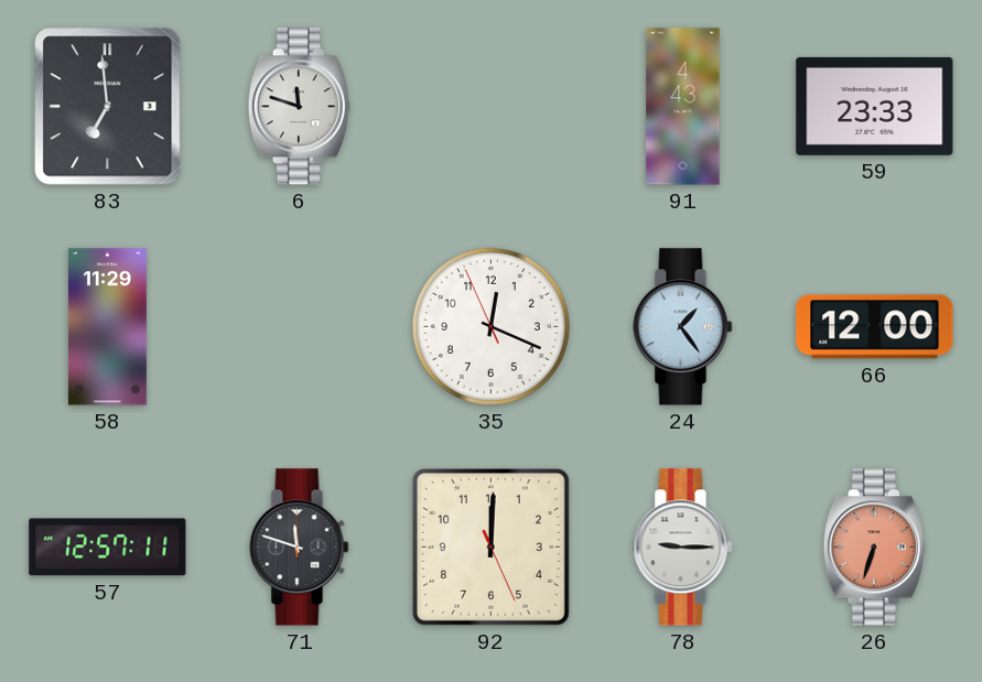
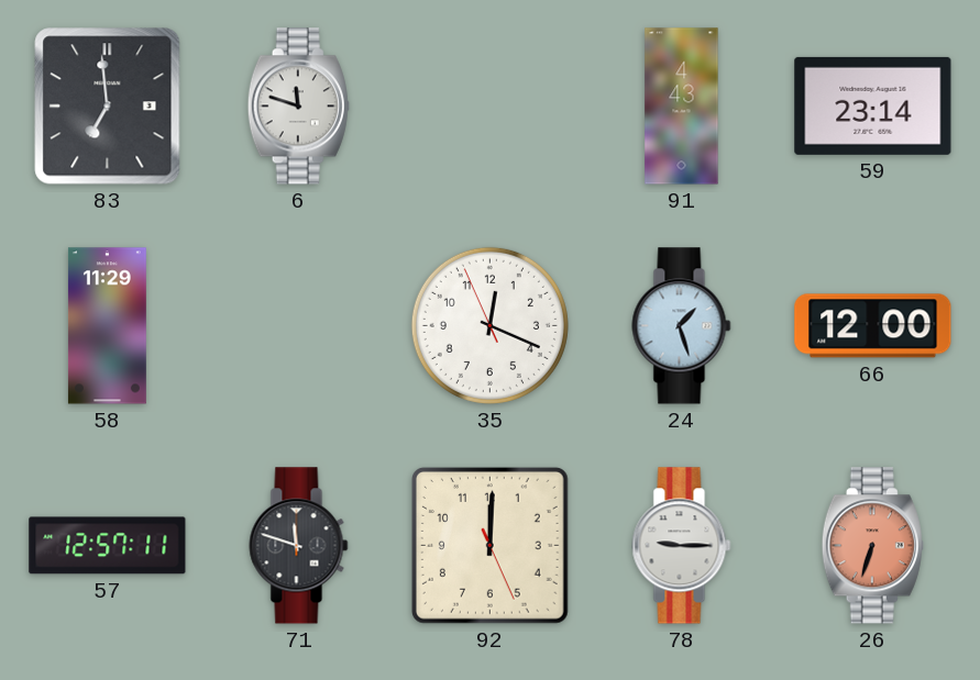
59: 23:33 -> 23:14 (873, 105)
24: 1:24 -> 1:27 (682, 326)
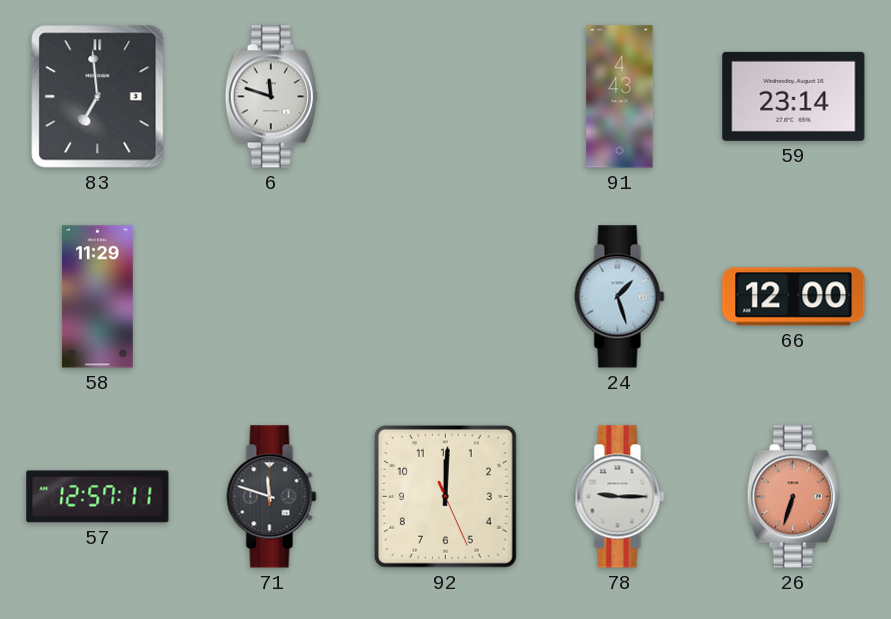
35: 12:18 -> none (489, 325)
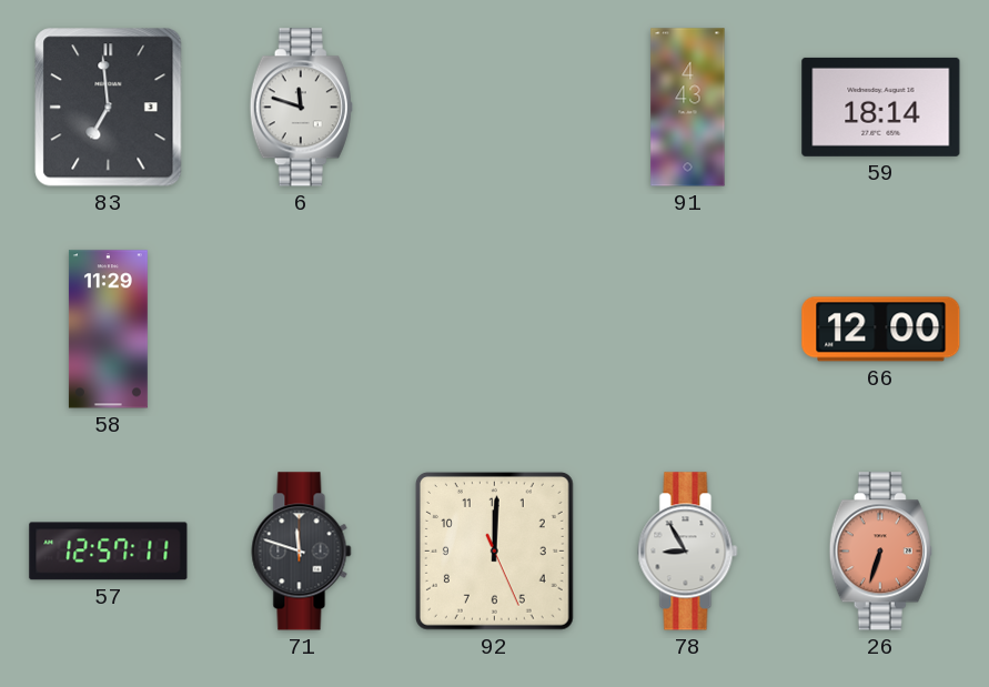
59: 23:14 -> 18:14 (881, 107)
24: 1:27 -> none (620, 297)
78: 9:15 -> 8:55 (688, 552)
